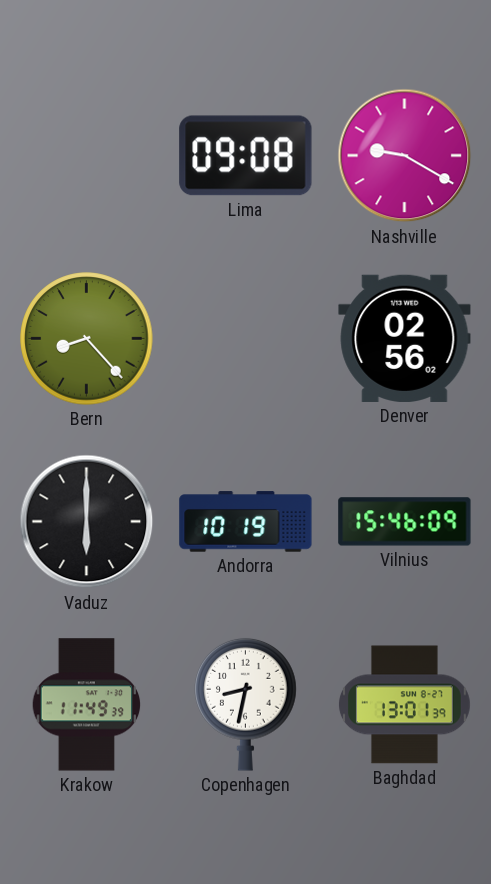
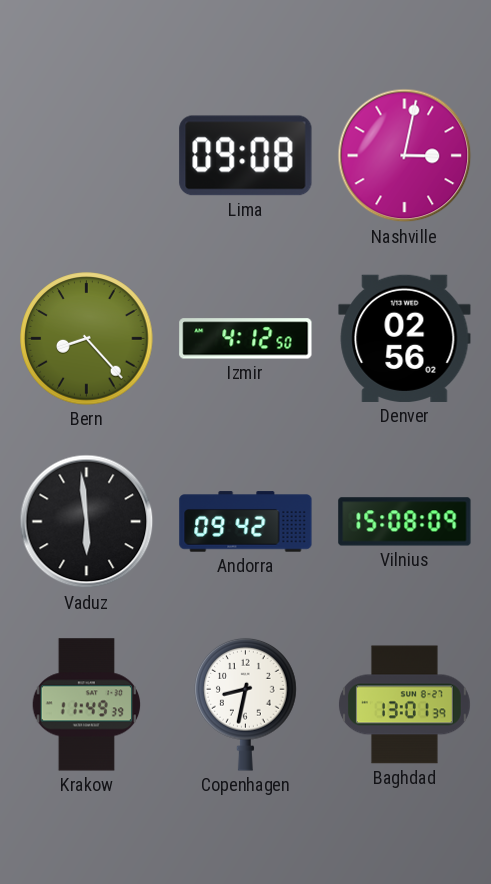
Nashville: 9:20 -> 3:02 (405, 156)
Izmir: none -> 4:12 (246, 339)
Vaduz: 6:00 -> 5:59 (87, 522)
Andorra: 10:19 -> 09:42 (246, 522)
Vilnius: 15:46 -> 15:08 (405, 522)
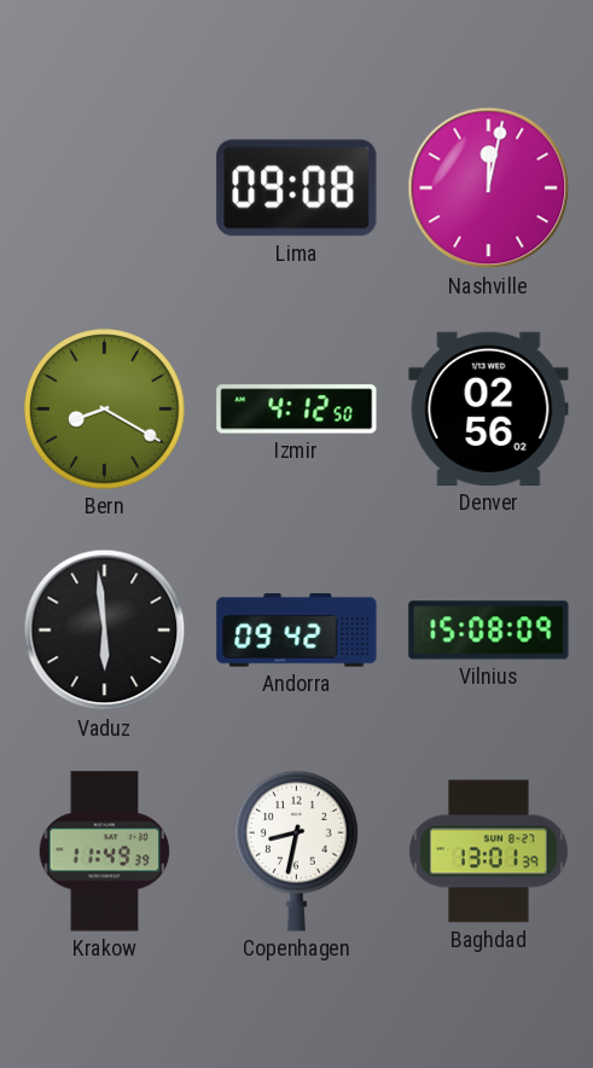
Nashville: 3:02 -> 12:02 (489, 188)
Bern: 8:23 -> 8:20 (105, 410)
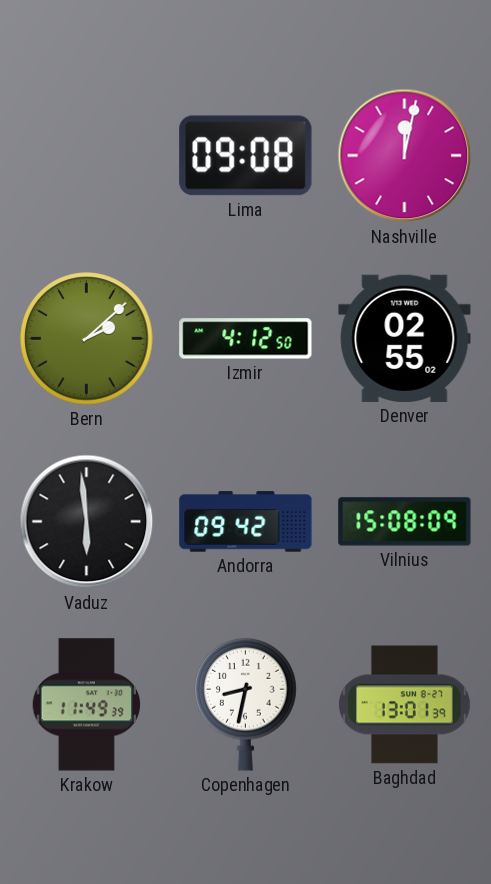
Bern: 8:20 -> 2:08 (87, 339)
Denver: 02:56 -> 02:55 (405, 338)
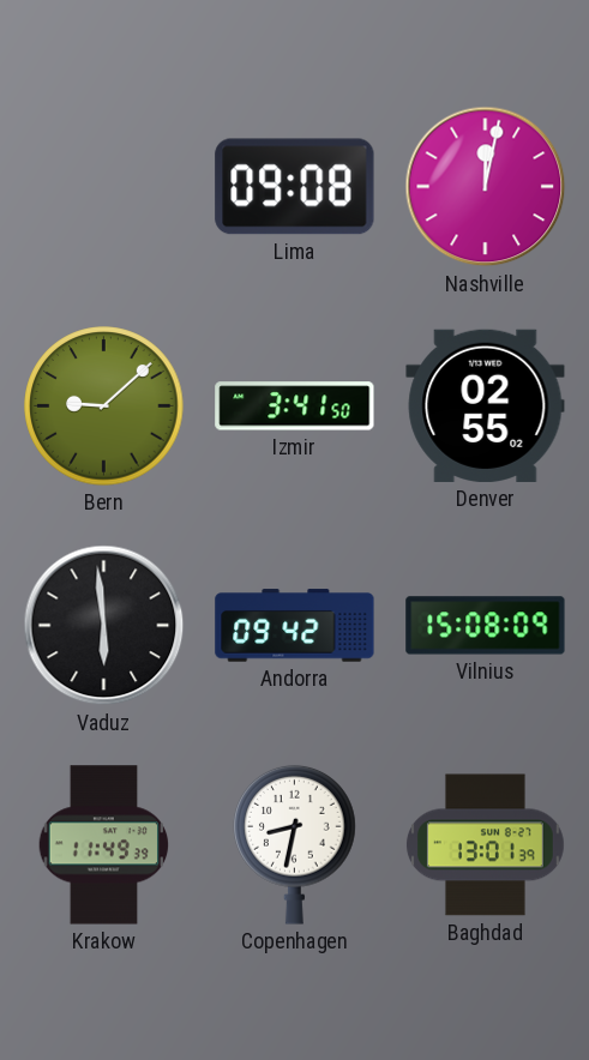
Bern: 2:08 -> 9:08 (104, 406)
Izmir: 4:12 -> 3:41 (295, 406)
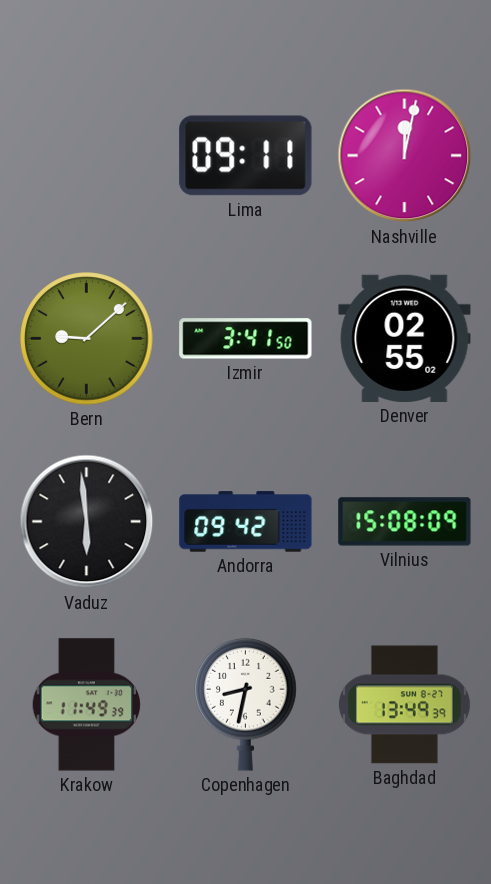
Lima: 09:08 -> 09:11 (246, 156)
Baghdad: 13:01 -> 13:49 (404, 705)
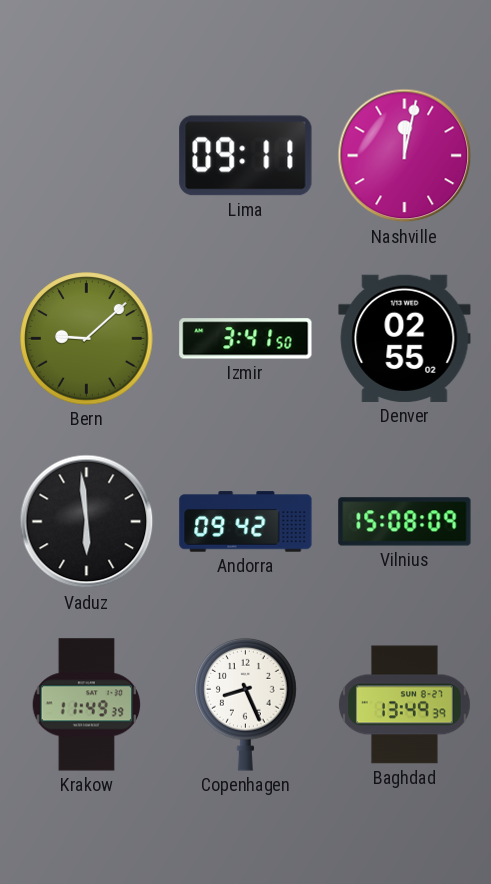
Copenhagen: 8:32 -> 8:26 (246, 704)
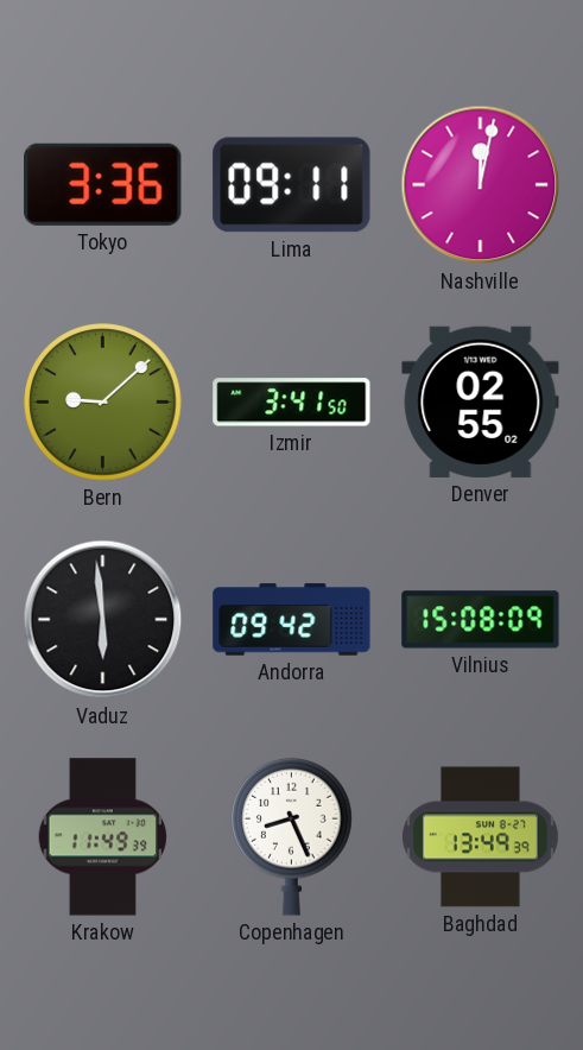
Tokyo: none -> 3:36 (103, 184)
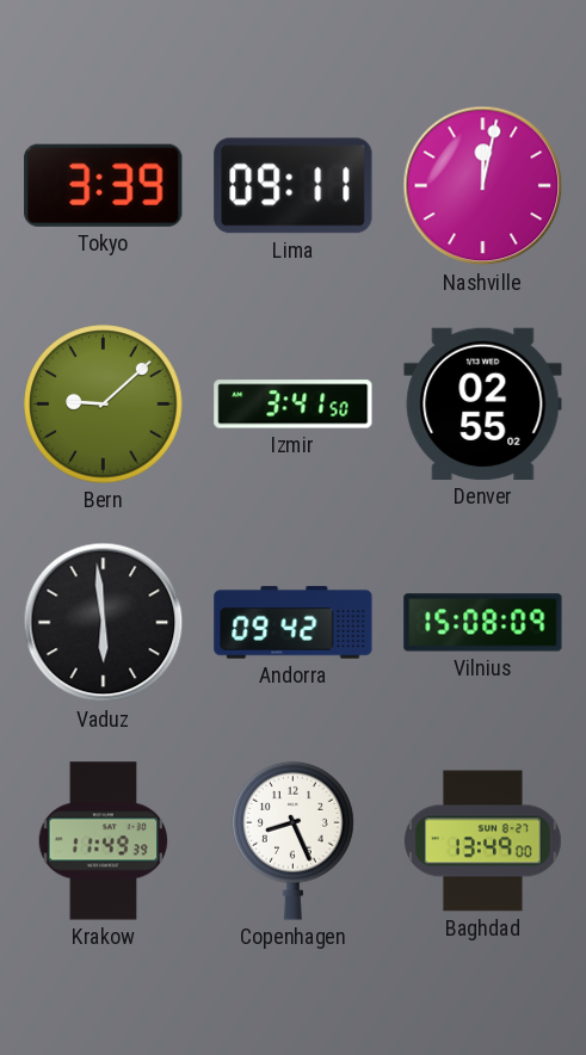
Tokyo: 3:36 -> 3:39 (104, 185)
Baghdad: 13:49:39 -> 13:49:00 (482, 841)
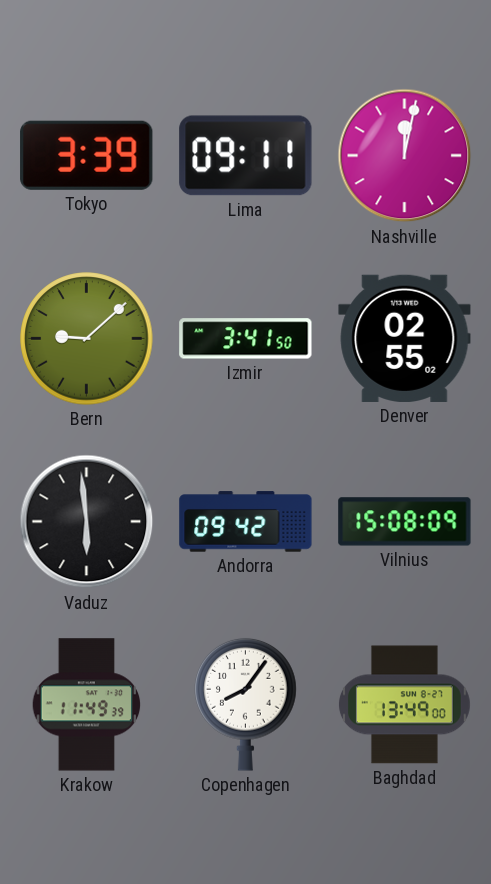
Copenhagen: 8:26 -> 8:06 (246, 704)
